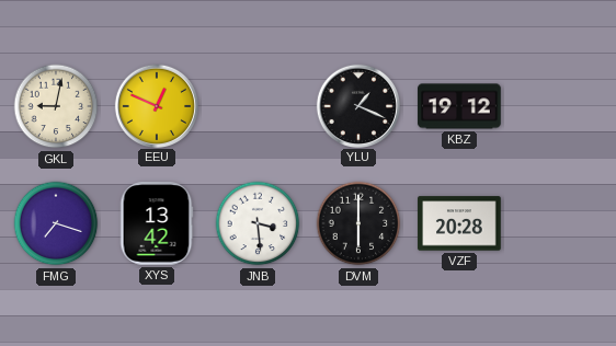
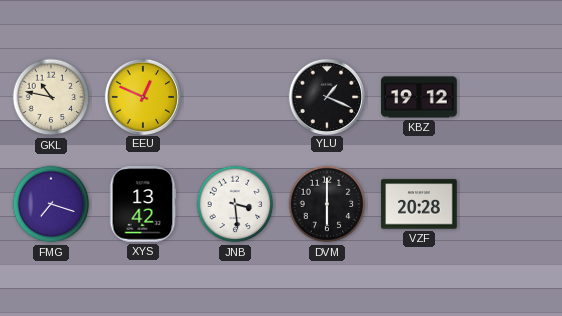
GKL: 9:02 -> 10:47 (51, 97)
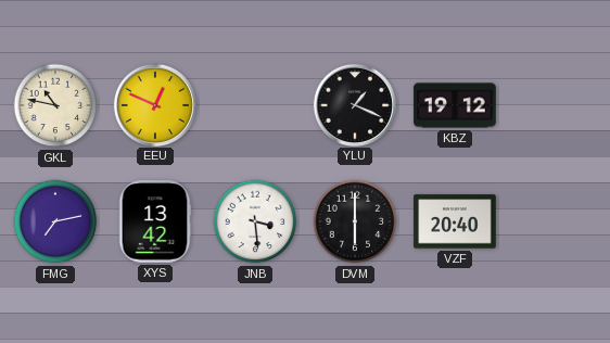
FMG: 7:18 -> 7:13 (55, 221)
VZF: 20:28 -> 20:40 (455, 221)
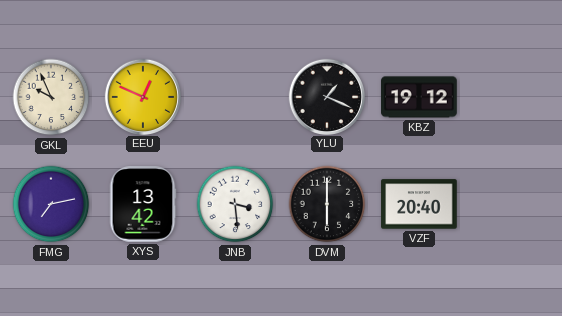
GKL: 10:47 -> 9:56 (51, 97)
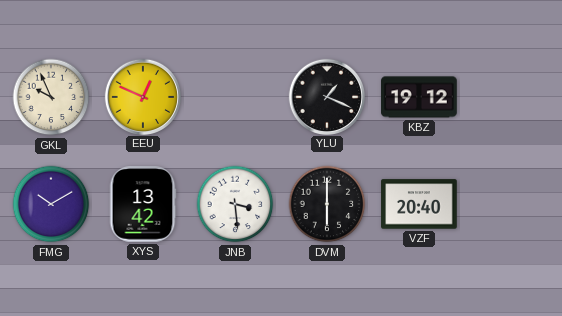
FMG: 7:13 -> 10:10 (51, 204)
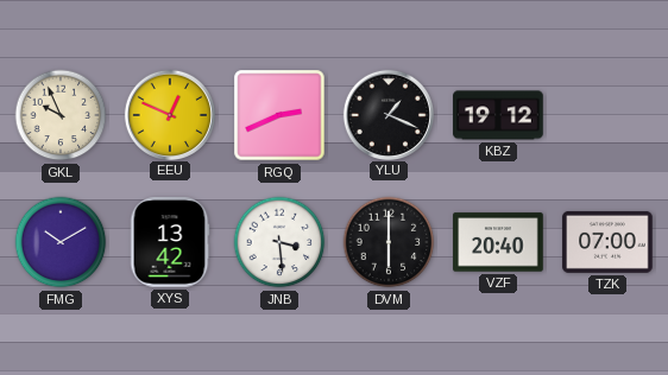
RGQ: none -> 2:41 (279, 115)
TZK: none -> 07:00 (607, 242)
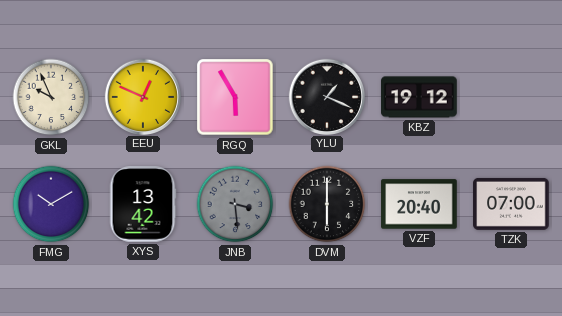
RGQ: 2:41 -> 5:55 (235, 97)
JNB dial: white -> grey (235, 204)
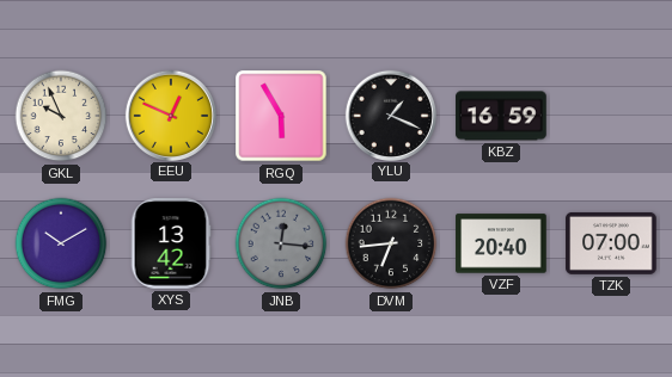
KBZ: 19:12 -> 16:59 (501, 116)
JNB: 3:29 -> 12:16 (281, 243)
DVM: 6:00 -> 6:44 (391, 243)
